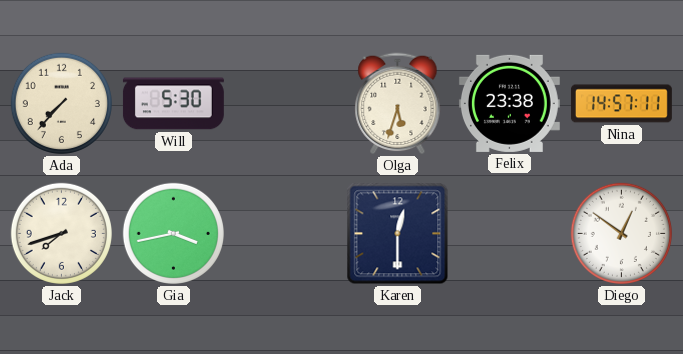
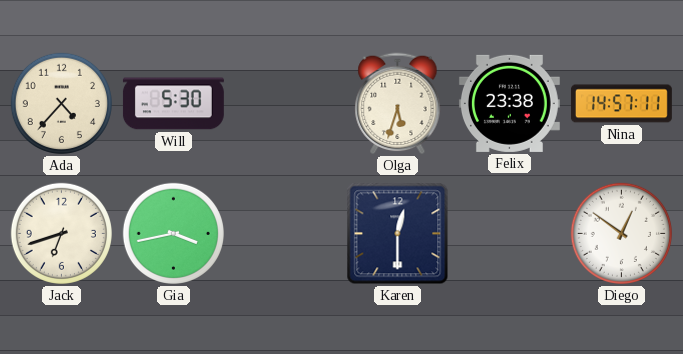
Ada: 7:37 -> 4:37 (61, 103)
Jack: 7:42 -> 6:42 (61, 233)
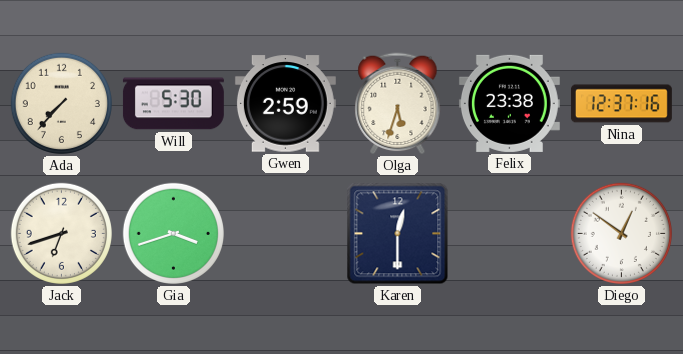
Ada: 4:37 -> 7:37 (61, 103)
Gwen: none -> 2:59 (285, 104)
Nina: 14:57 -> 12:37 (621, 104)
Gia: 3:43 -> 3:42 (173, 233)
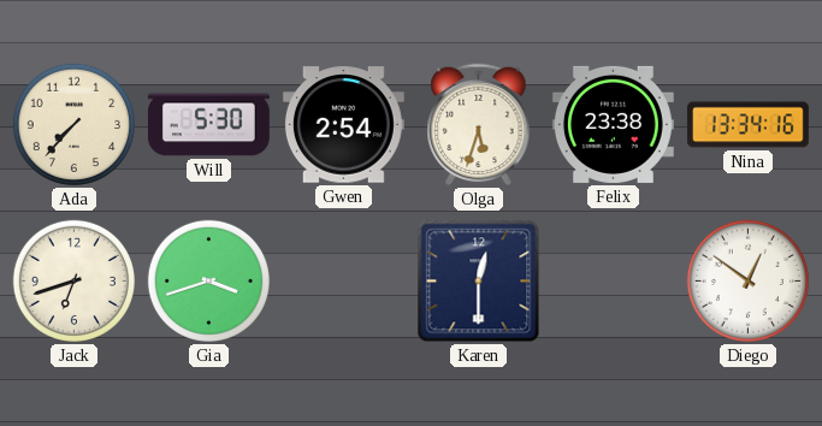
Gwen: 2:59 -> 2:54 (343, 125)
Nina: 12:37 -> 13:34 (747, 125)
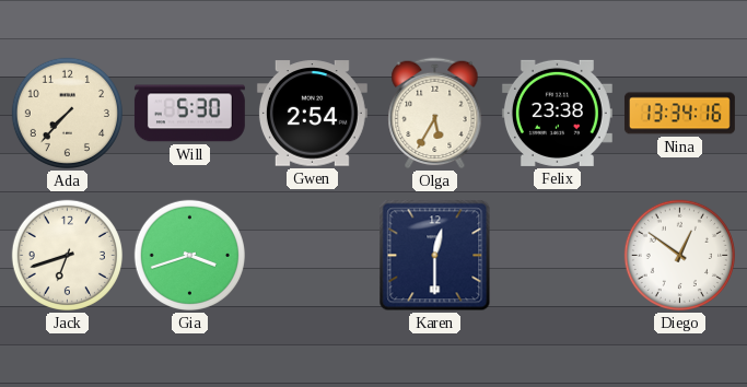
Olga: 5:33 -> 5:35 (435, 114)
